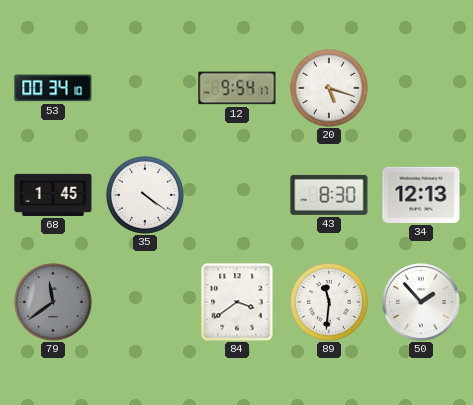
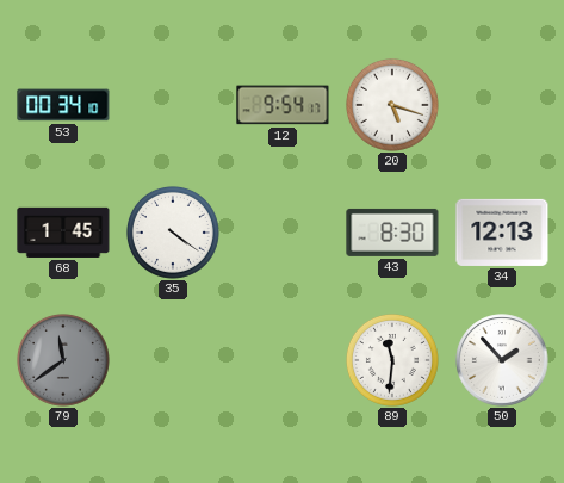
84: 3:39 -> none (237, 302)
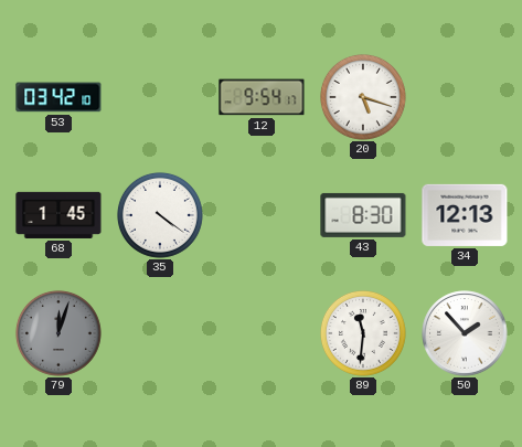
53: 00:34 -> 03:42 (58, 97)
79: 11:39 -> 12:03 (58, 333)
